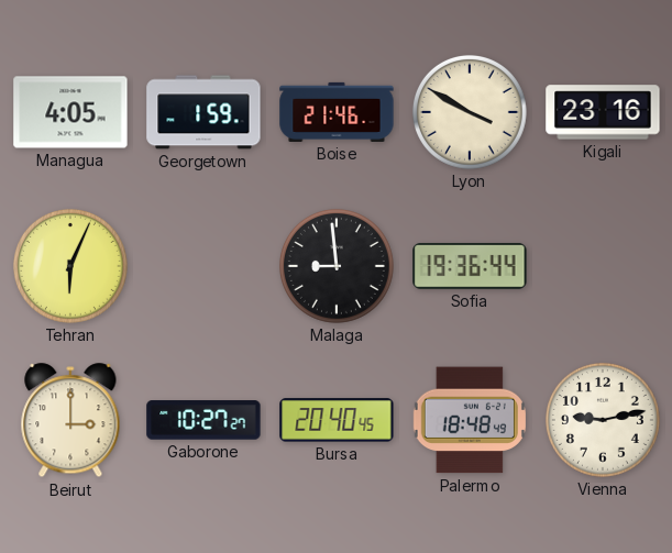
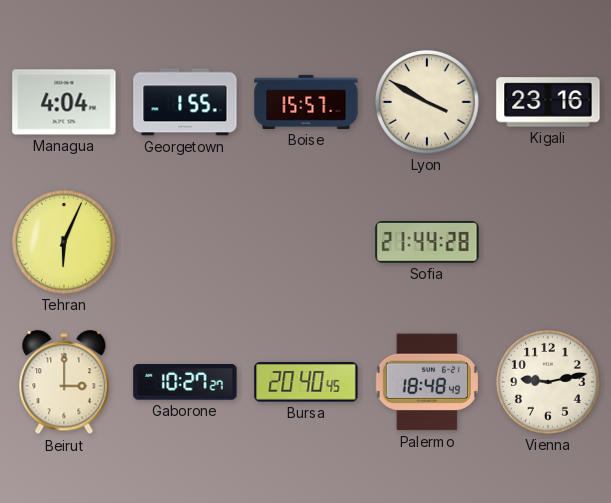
Managua: 4:05 -> 4:04 (64, 102)
Georgetown: 1:59 -> 1:55 (185, 102)
Boise: 21:46 -> 15:57 (306, 102)
Malaga: 8:59 -> none (337, 266)
Sofia: 19:36 -> 21:44 (427, 243)
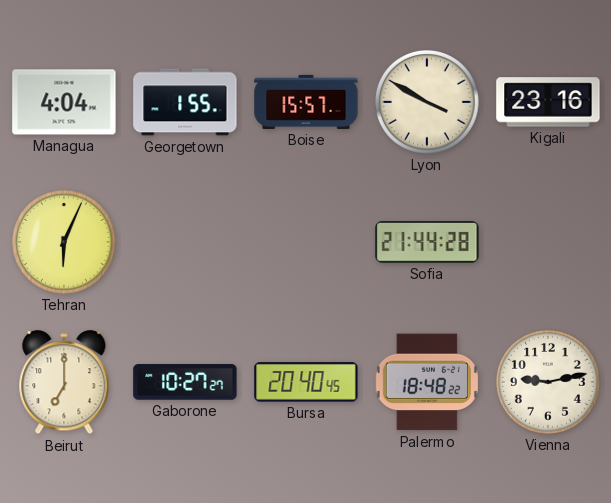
Beirut: 3:00 -> 7:00 (64, 383)
Palermo: 18:48:49 -> 18:48:22 (427, 382)
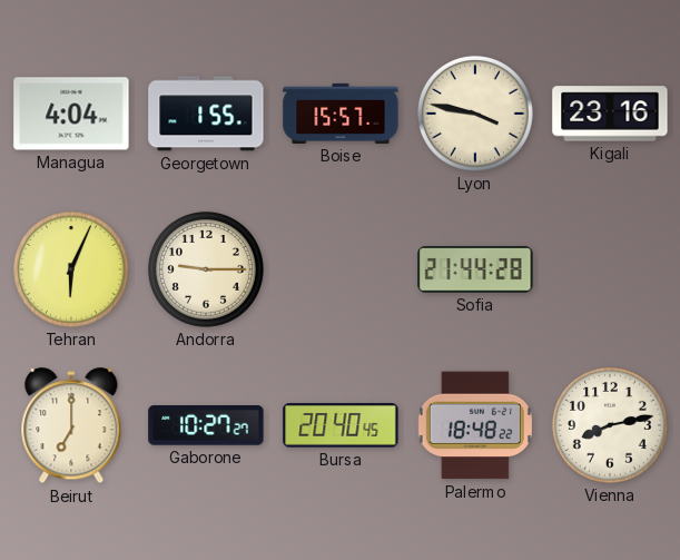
Lyon: 3:50 -> 3:47 (475, 114)
Andorra: none -> 9:15 (206, 269)
Vienna: 9:13 -> 8:13 (610, 425)
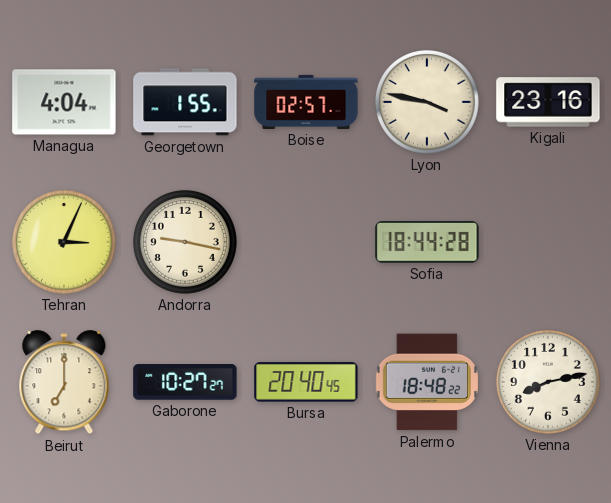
Boise: 15:57 -> 02:57 (306, 102)
Tehran: 6:04 -> 3:04 (64, 242)
Andorra: 9:15 -> 9:17 (185, 242)
Sofia: 21:44 -> 18:44 (427, 243)
